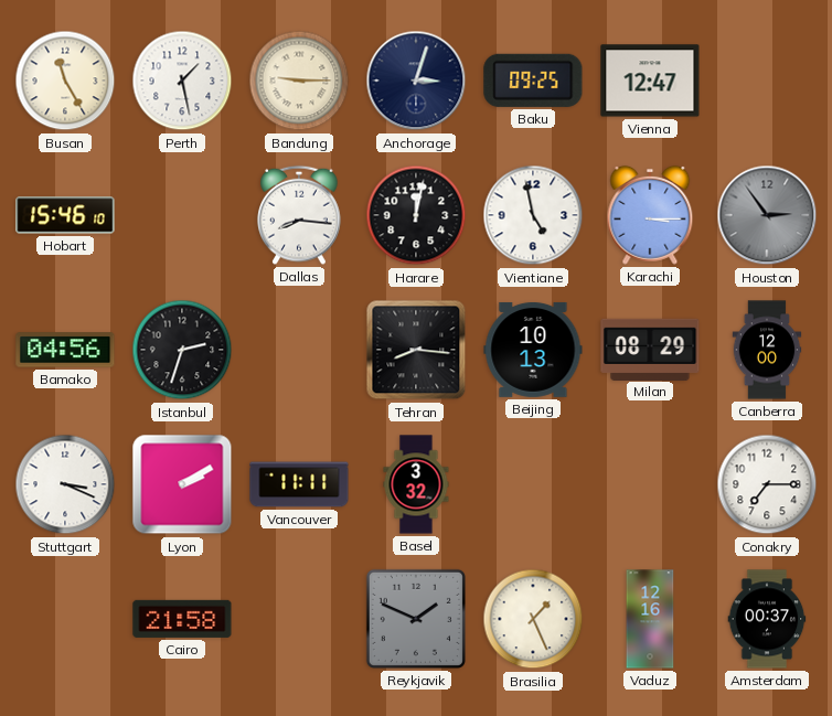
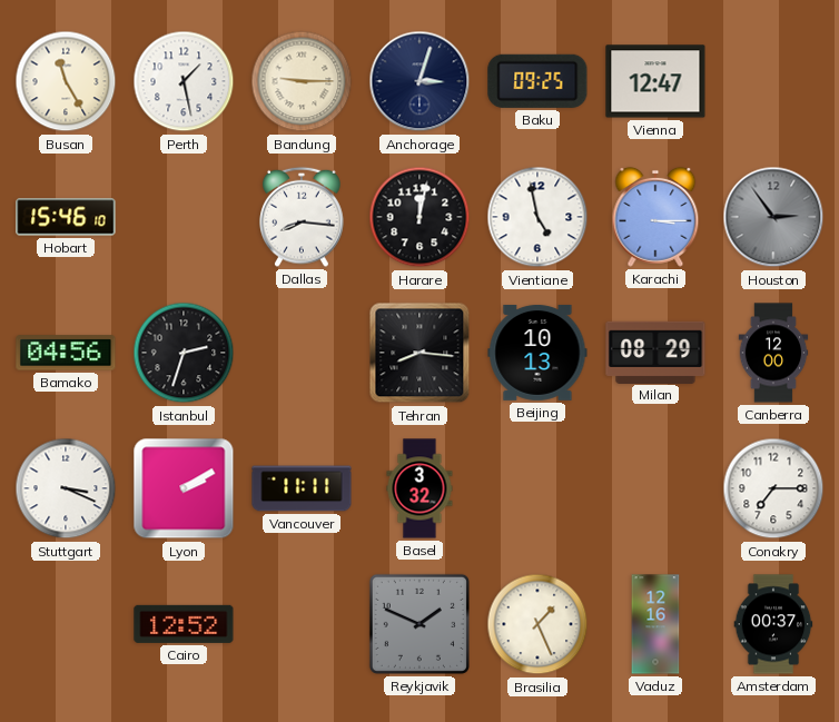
Cairo: 21:58 -> 12:52 (184, 624)
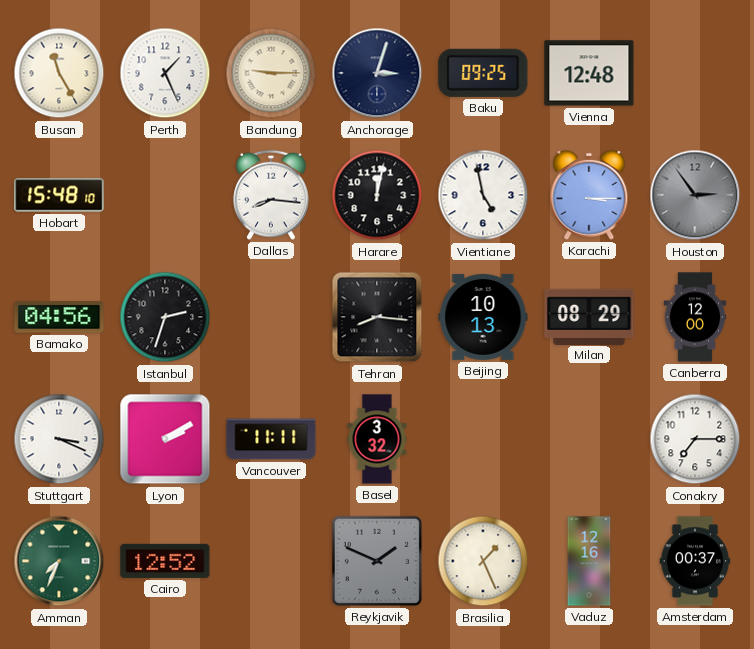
Perth: 1:28 -> 1:26 (165, 73)
Vienna: 12:47 -> 12:48 (589, 73)
Hobart: 15:46 -> 15:48 (59, 195)
Amman: none -> 7:34 (59, 561)
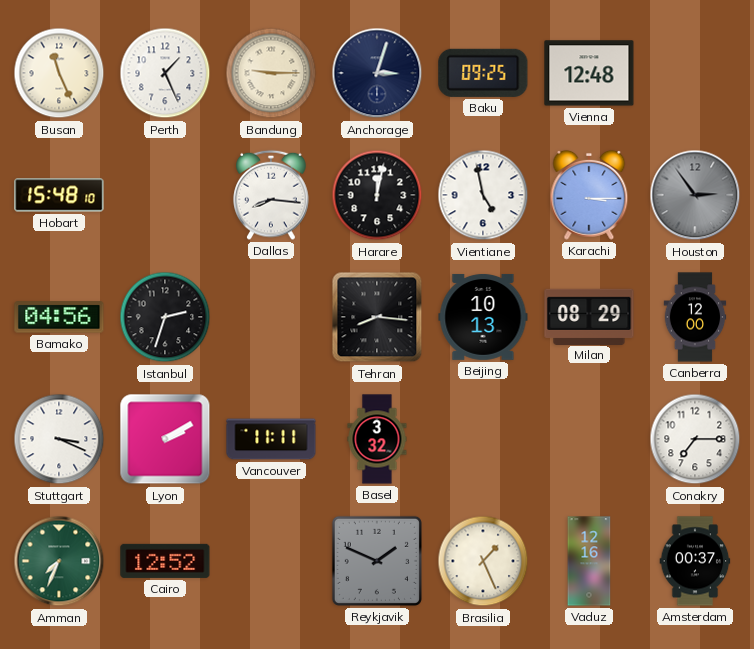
Busan: 11:25 -> 11:26 (59, 73)
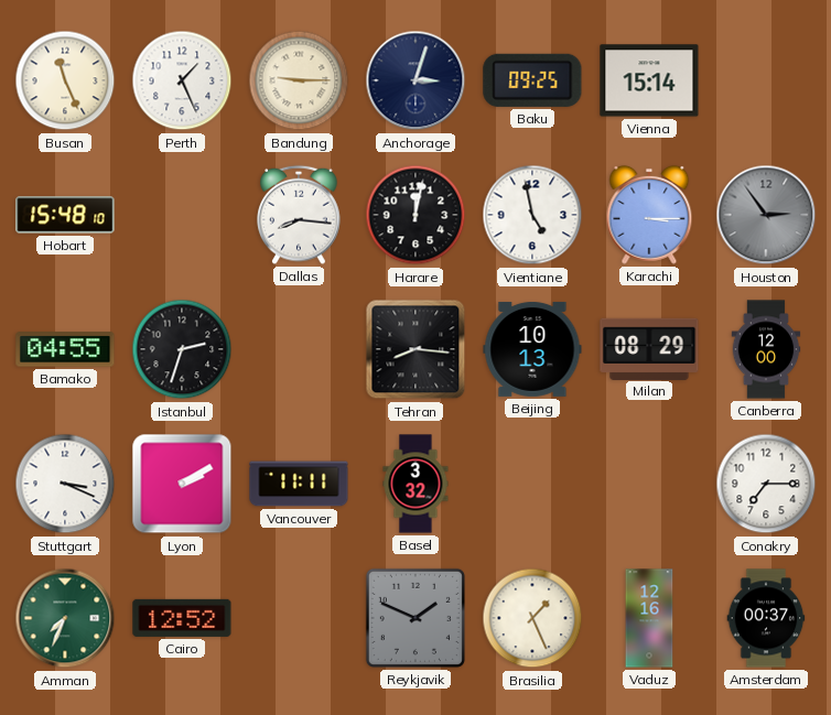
Vienna: 12:48 -> 15:14 (649, 80)
Bamako: 04:56 -> 04:55 (65, 349)
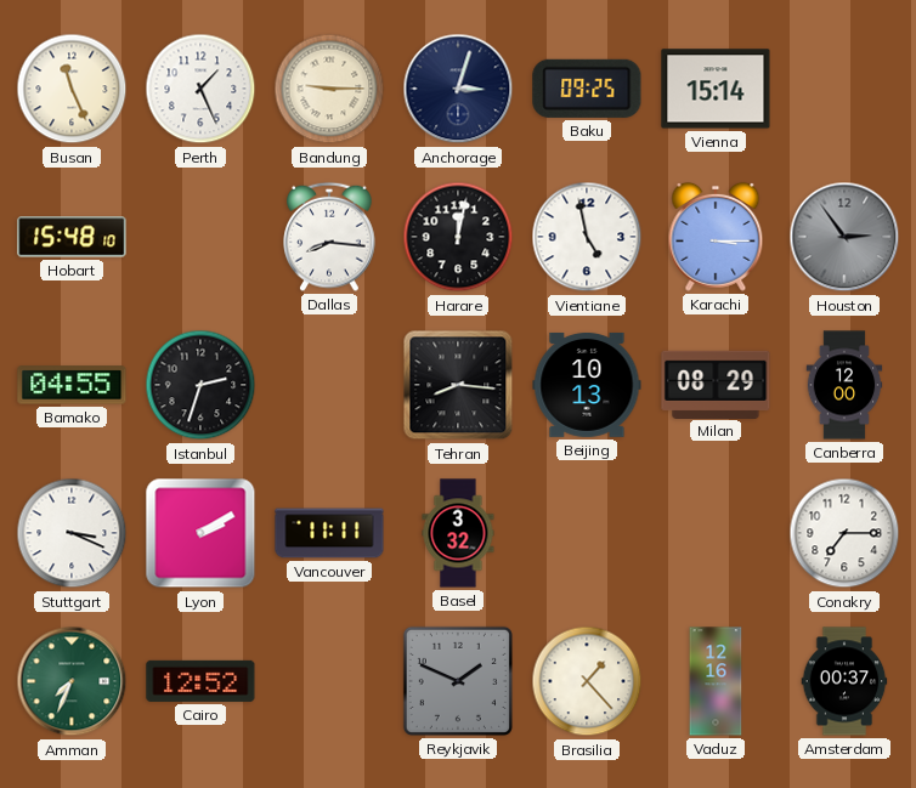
Brasilia: 1:26 -> 1:23 (587, 681)
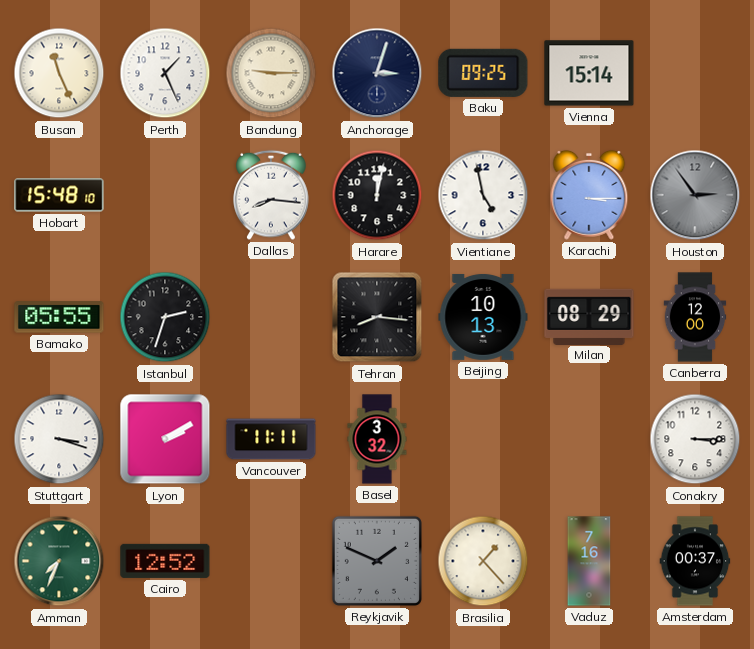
Bamako: 04:55 -> 05:55 (59, 317)
Stuttgart: 3:19 -> 3:18 (59, 439)
Conakry: 7:15 -> 3:15 (695, 439)
Vaduz: 12:16 -> 7:16 (589, 561)
